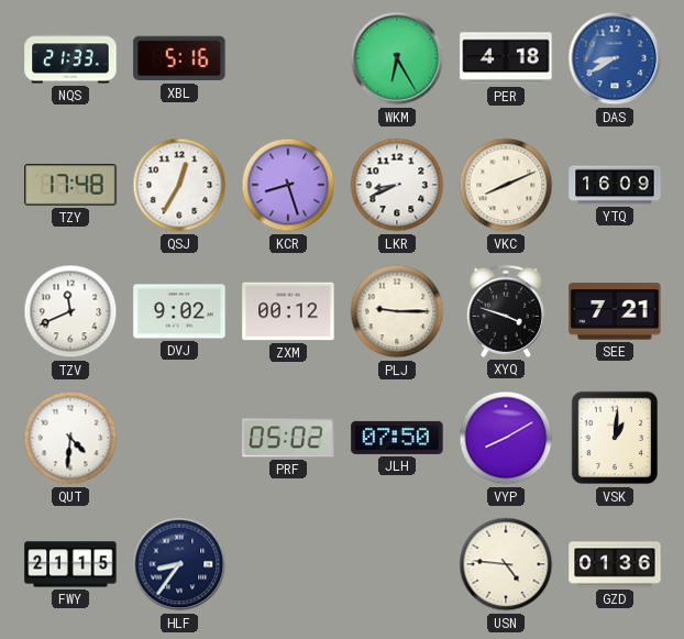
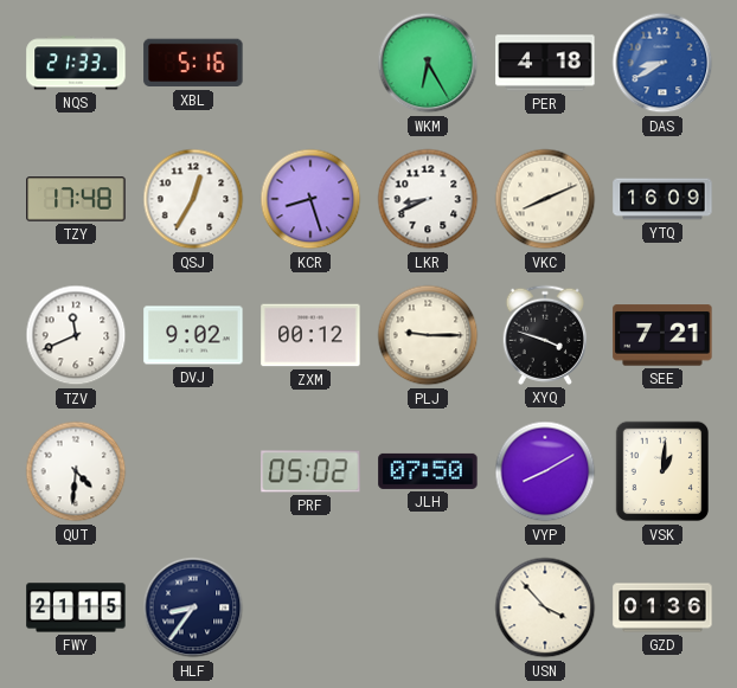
USN: 4:46 -> 3:53 (545, 607)
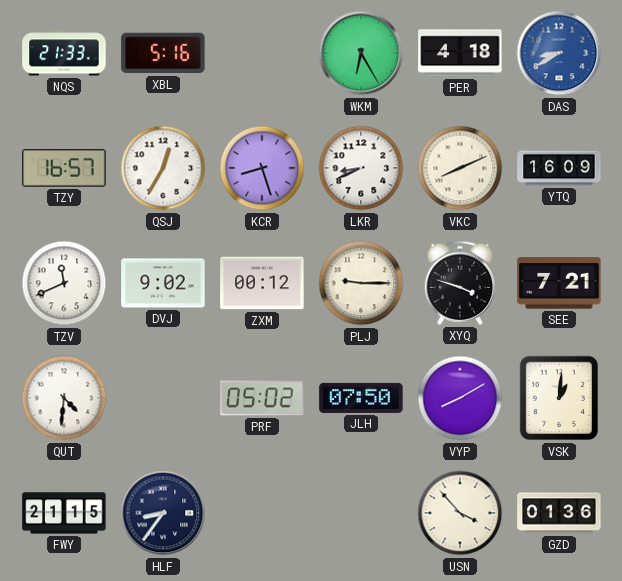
TZY: 17:48 -> 16:57 (64, 168)
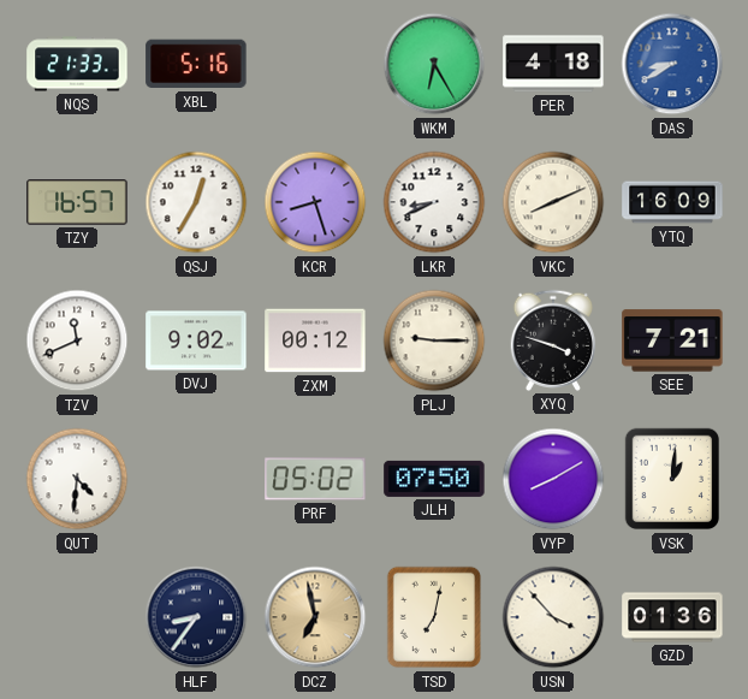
FWY: 21:15 -> none (64, 513)
DCZ: none -> 6:58 (315, 617)
TSD: none -> 7:02 (433, 617)
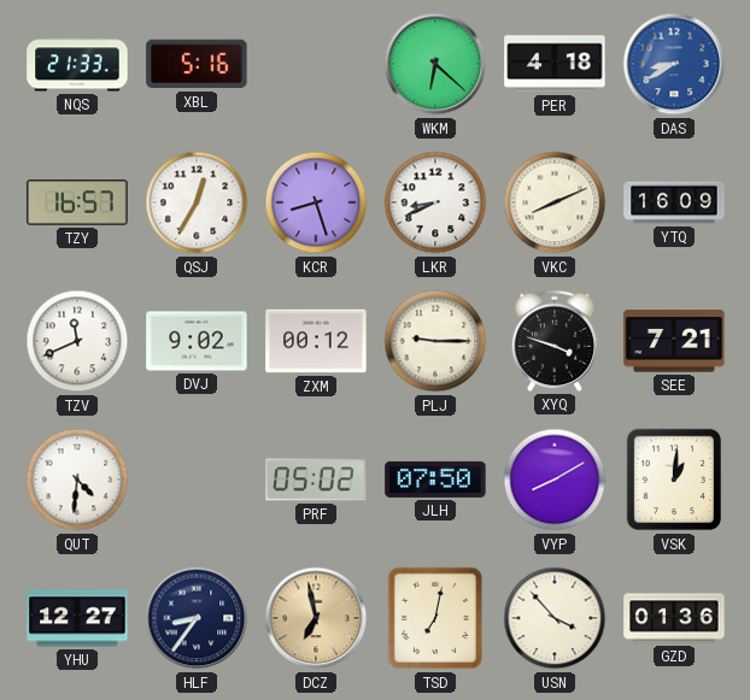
WKM: 6:25 -> 6:22 (435, 64)
YHU: none -> 12:27 (77, 618)
